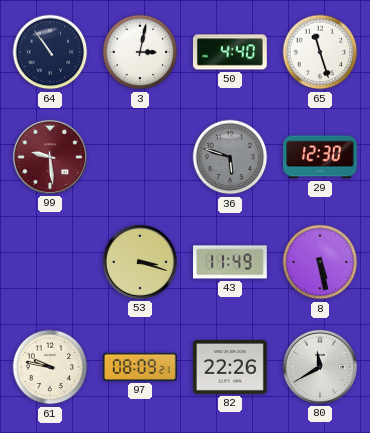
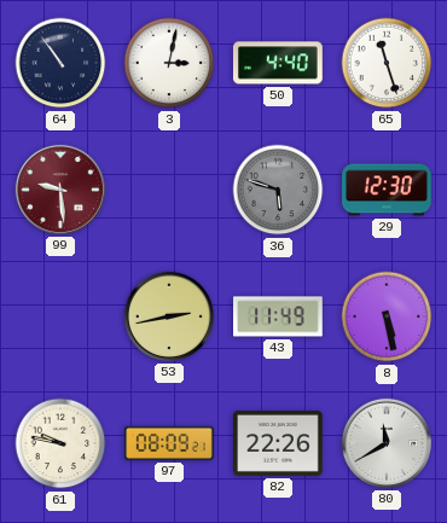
53: 3:18 -> 2:43 (169, 316)
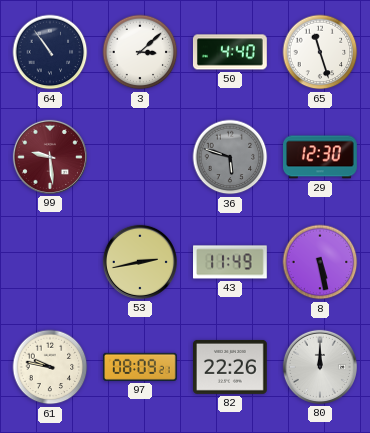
3: 3:02 -> 3:08 (140, 52)
80: 11:40 -> 12:00 (320, 367)
